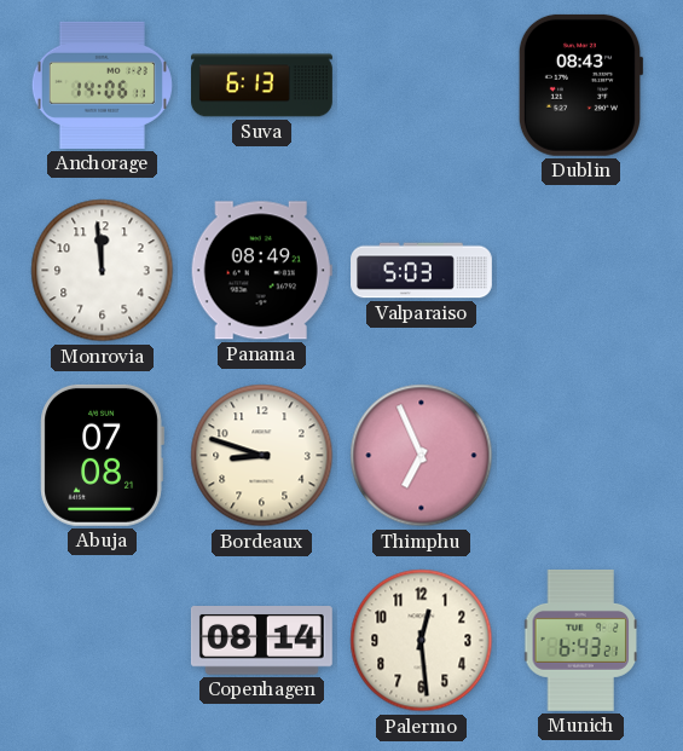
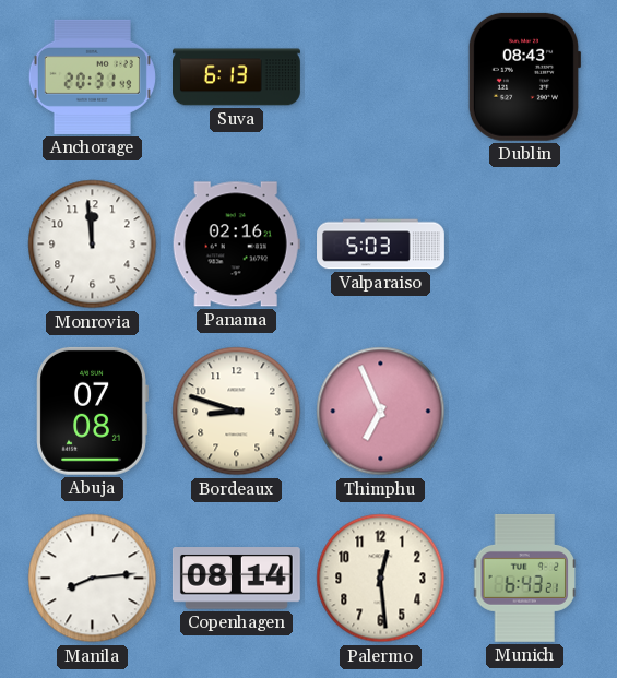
Anchorage: 14:06 -> 20:31 (92, 76)
Panama: 08:49 -> 02:16 (236, 245)
Manila: none -> 8:14 (93, 579)
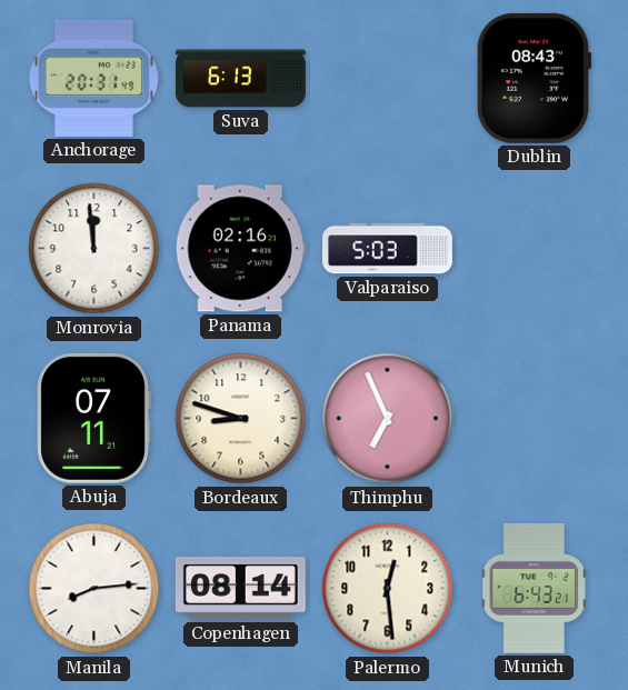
Abuja: 07:08 -> 07:11 (93, 418)
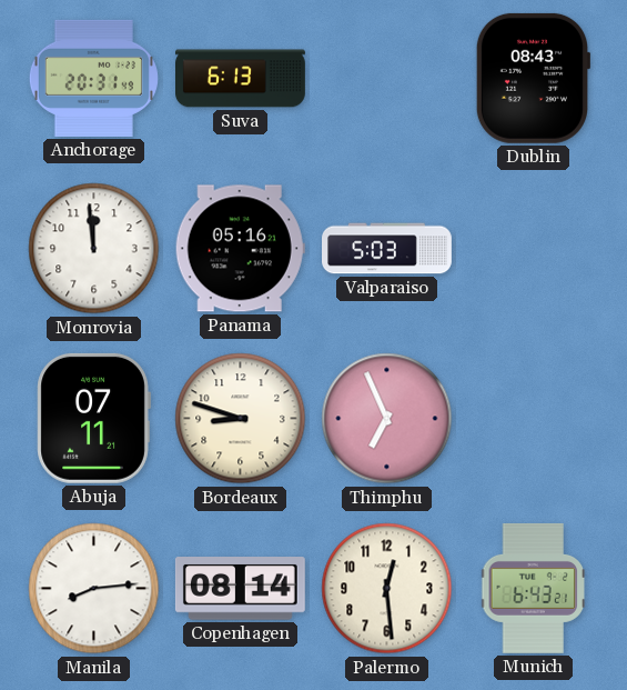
Panama: 02:16 -> 05:16 (240, 249)
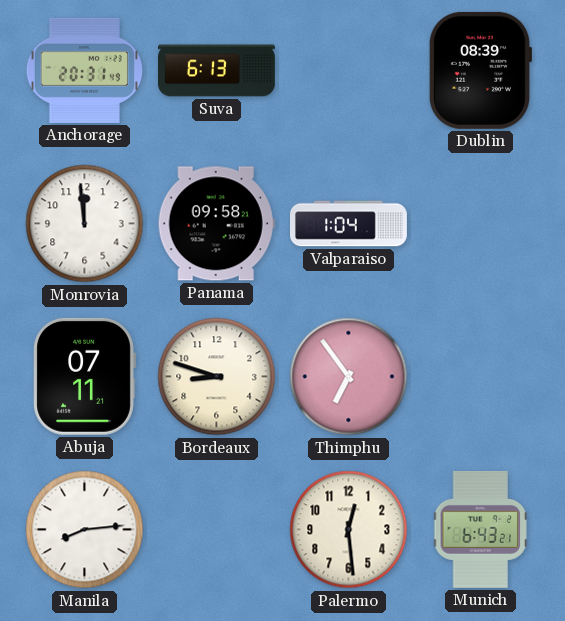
Dublin: 08:43 -> 08:39 (480, 70)
Panama: 05:16 -> 09:58 (216, 224)
Valparaiso: 5:03 -> 1:04 (349, 224)
Thimphu: 6:56 -> 6:54 (349, 377)
Copenhagen: 08:14 -> none (240, 589)
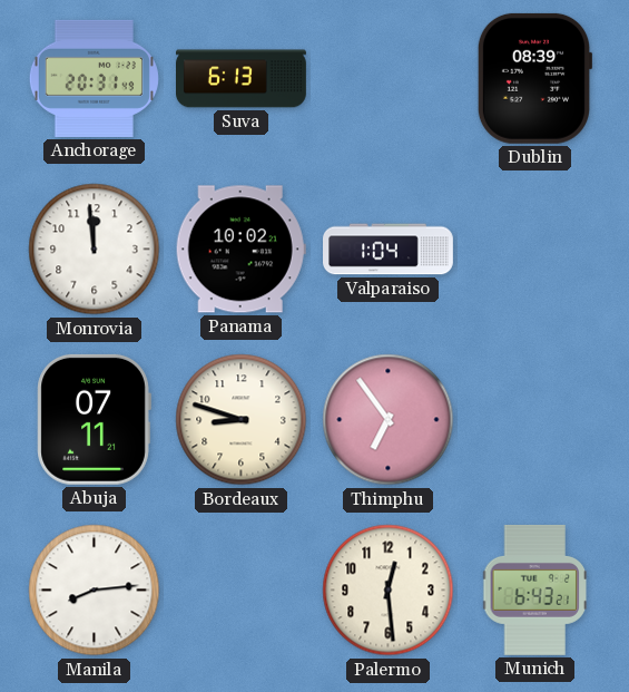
Panama: 09:58 -> 10:02 (240, 250)
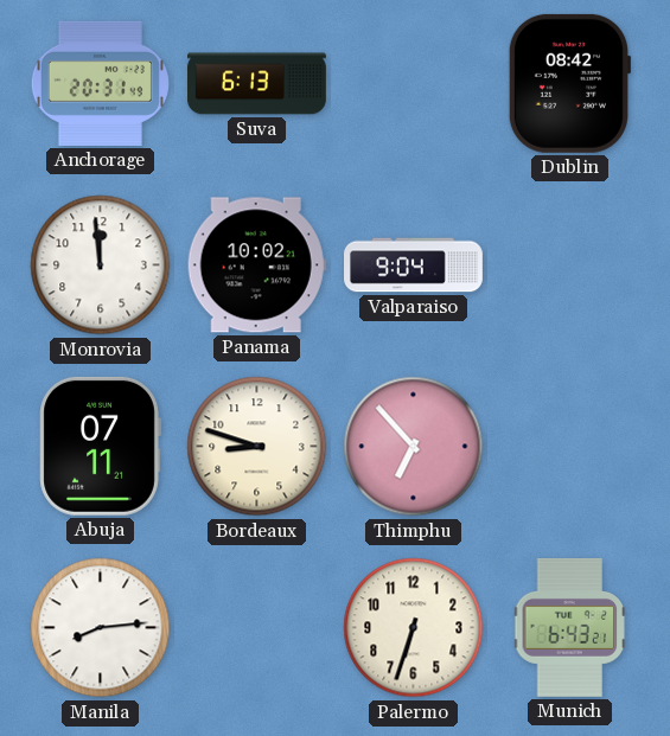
Dublin: 08:39 -> 08:42 (569, 83)
Valparaiso: 1:04 -> 9:04 (414, 265)
Thimphu: 6:54 -> 6:53 (414, 447)
Palermo: 12:29 -> 6:33 (414, 628)
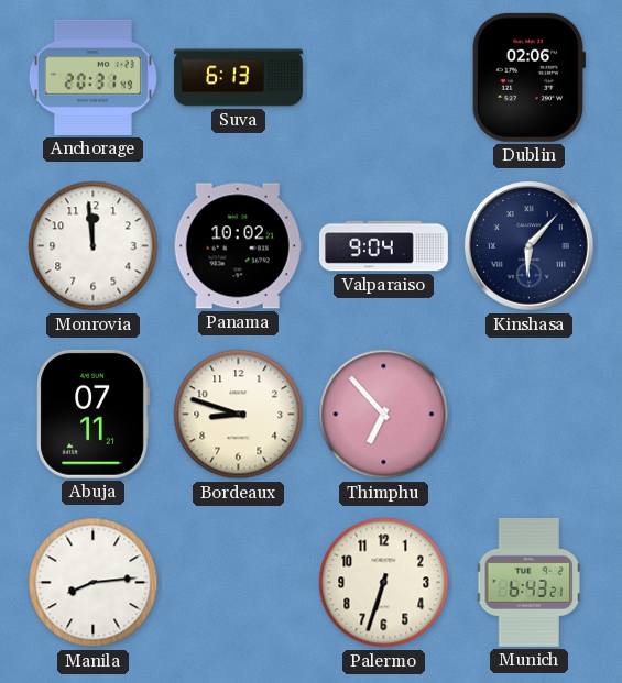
Dublin: 08:42 -> 02:06 (528, 77)
Kinshasa: none -> 6:07 (530, 246)
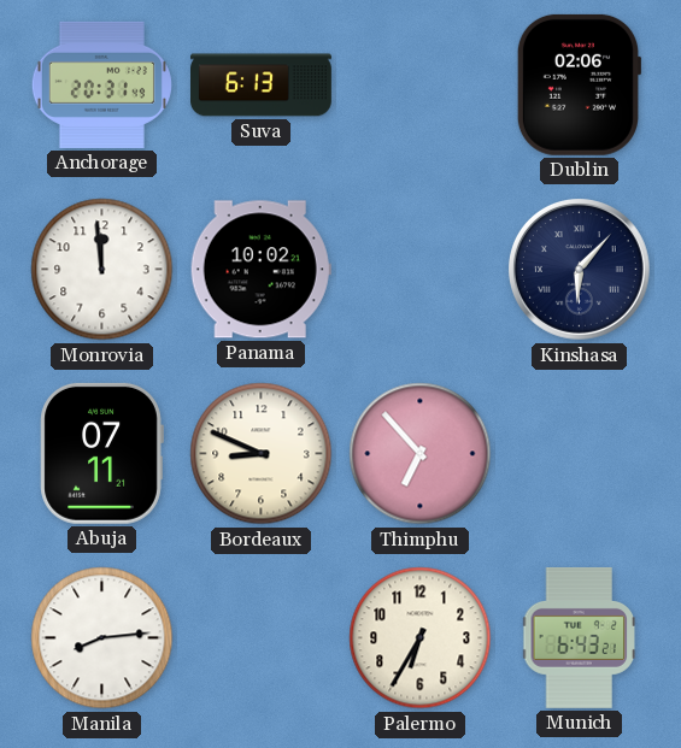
Valparaiso: 9:04 -> none (384, 246)
Bordeaux: 8:48 -> 8:49 (262, 454)
Palermo: 6:33 -> 6:35 (421, 638)
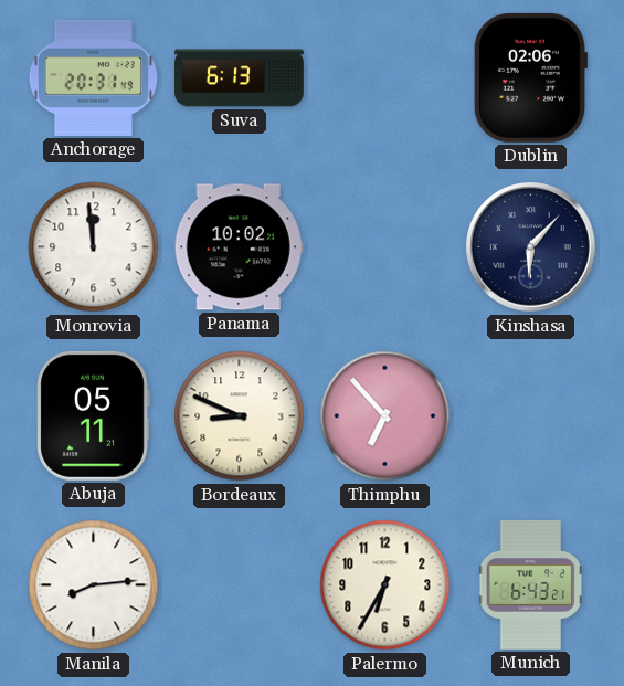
Abuja: 07:11 -> 05:11 (93, 415)
